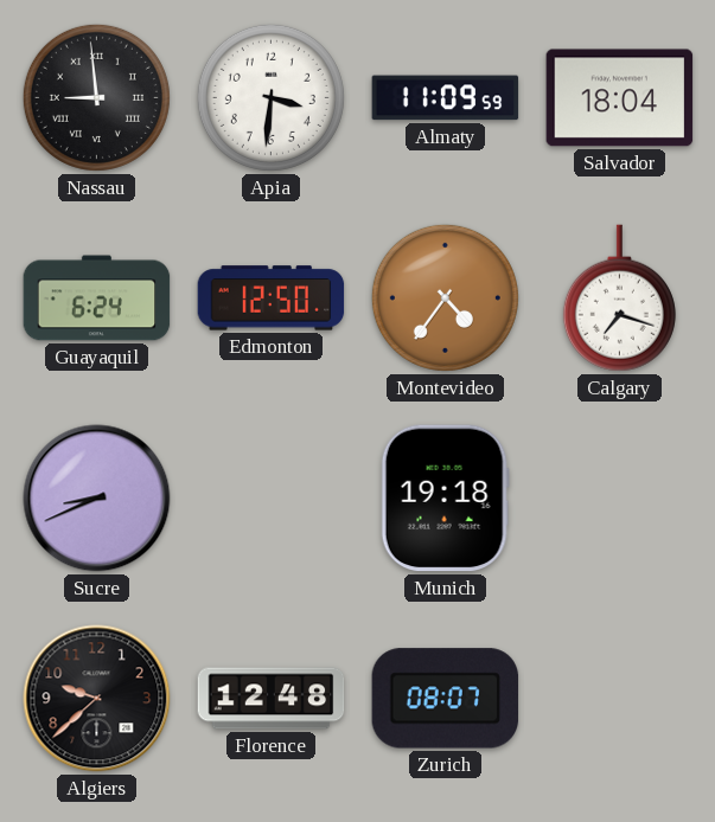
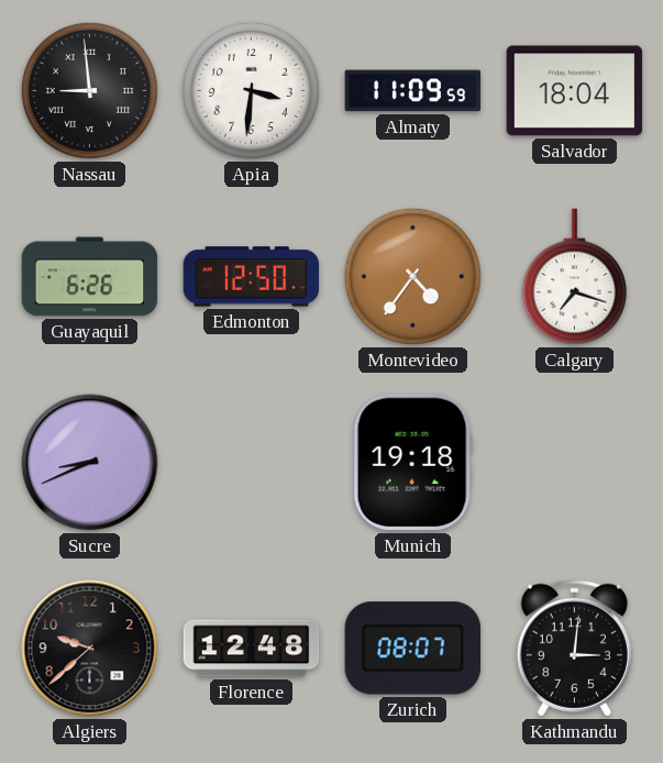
Guayaquil: 6:24 -> 6:26 (90, 277)
Kathmandu: none -> 3:01 (574, 648)
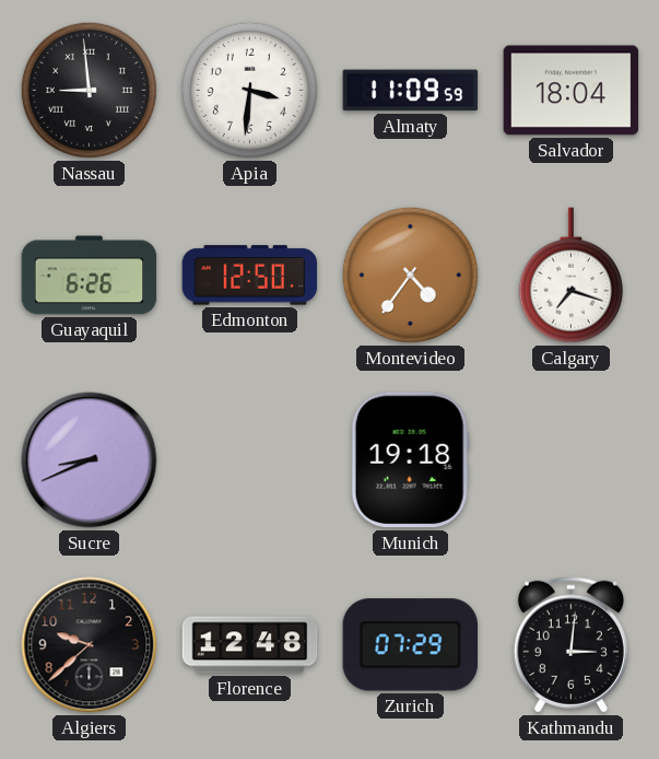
Zurich: 08:07 -> 07:29 (411, 645)
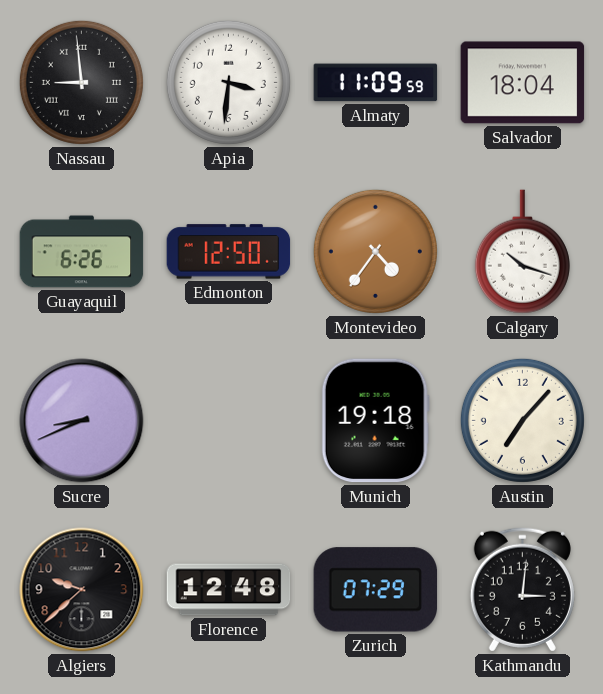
Calgary: 7:18 -> 10:18 (522, 252)
Austin: none -> 7:07 (522, 420)
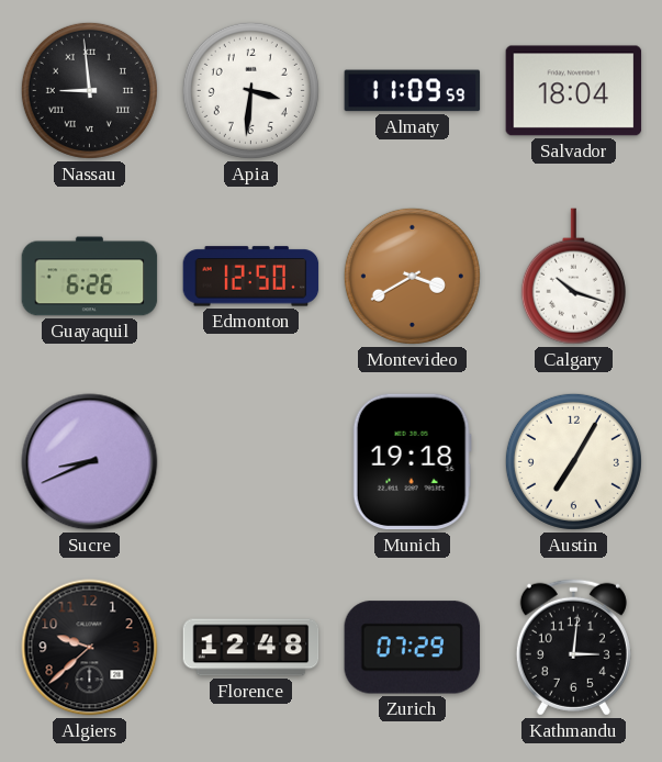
Montevideo: 4:36 -> 3:40 (412, 276)
Austin: 7:07 -> 7:05 (573, 461)
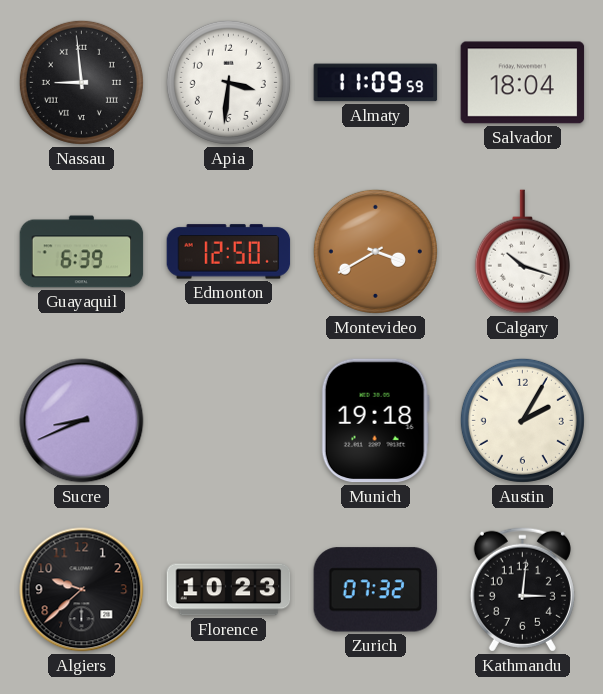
Guayaquil: 6:26 -> 6:39 (82, 252)
Austin: 7:05 -> 2:05 (522, 420)
Florence: 12:48 -> 10:23 (229, 590)
Zurich: 07:29 -> 07:32 (376, 590)
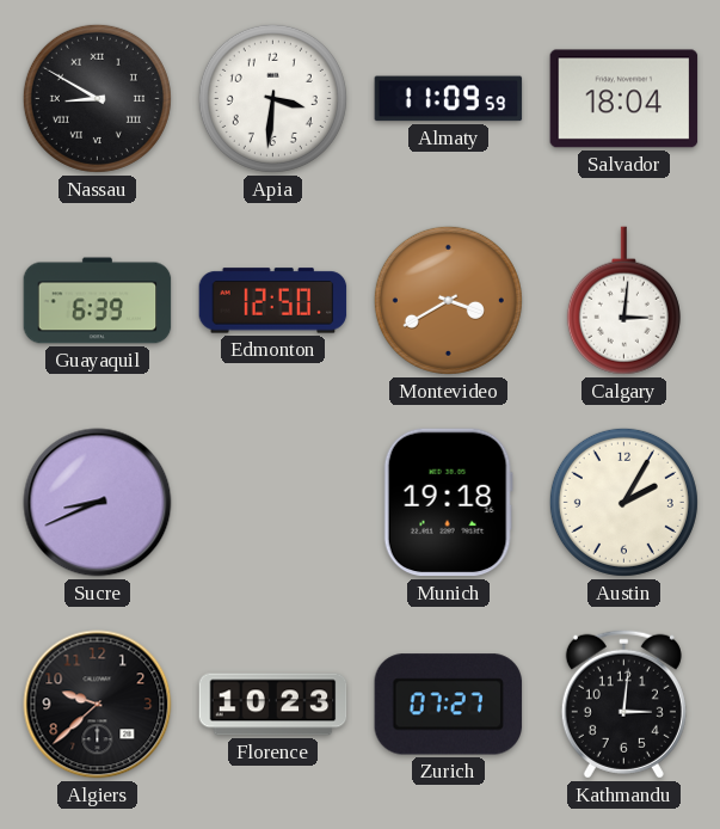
Nassau: 8:59 -> 8:50 (97, 98)
Calgary: 10:18 -> 3:01 (623, 301)
Zurich: 07:32 -> 07:27 (449, 705)
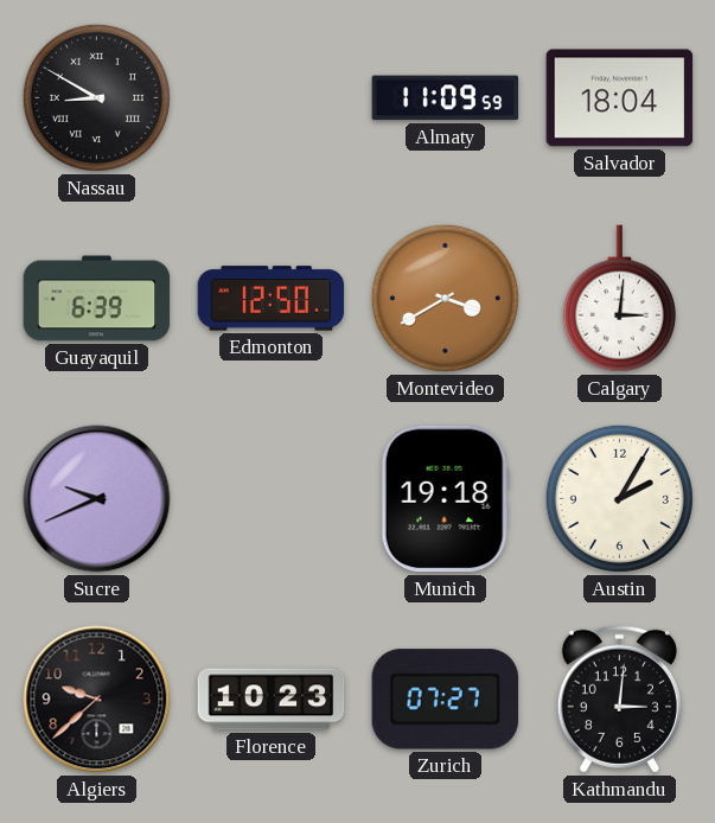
Apia: 3:31 -> none (272, 98)
Sucre: 8:41 -> 9:41 (97, 499)
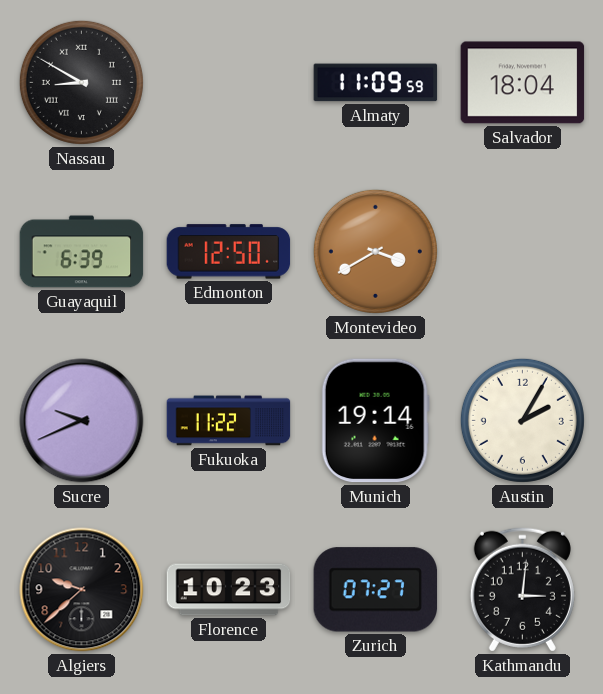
Calgary: 3:01 -> none (619, 299)
Fukuoka: none -> 11:22 (229, 421)
Munich: 19:18 -> 19:14 (375, 421)
